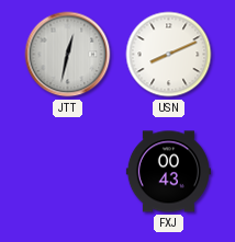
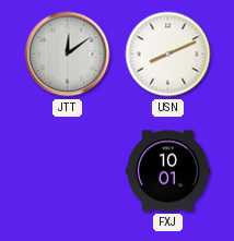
JTT: 12:32 -> 12:09 (68, 55)
FXJ: 00:43 -> 10:01 (167, 171)
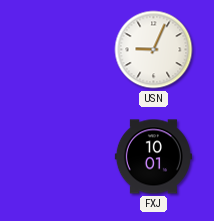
JTT: 12:09 -> none (68, 55)
USN: 8:11 -> 9:04 (154, 50)
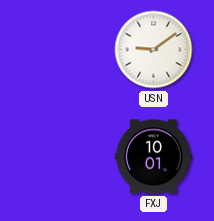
USN: 9:04 -> 9:09 (154, 50)
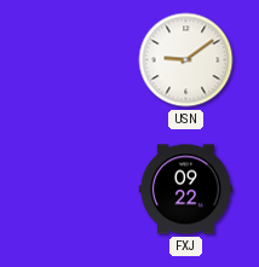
FXJ: 10:01 -> 09:22 (185, 190)
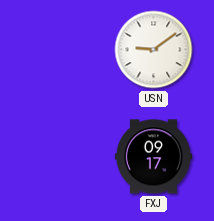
FXJ: 09:22 -> 09:17 (153, 157)
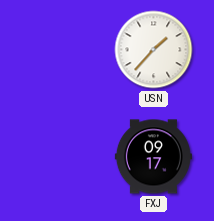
USN: 9:09 -> 1:37 (154, 50)
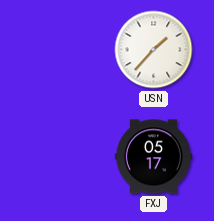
FXJ: 09:17 -> 05:17 (153, 157)
